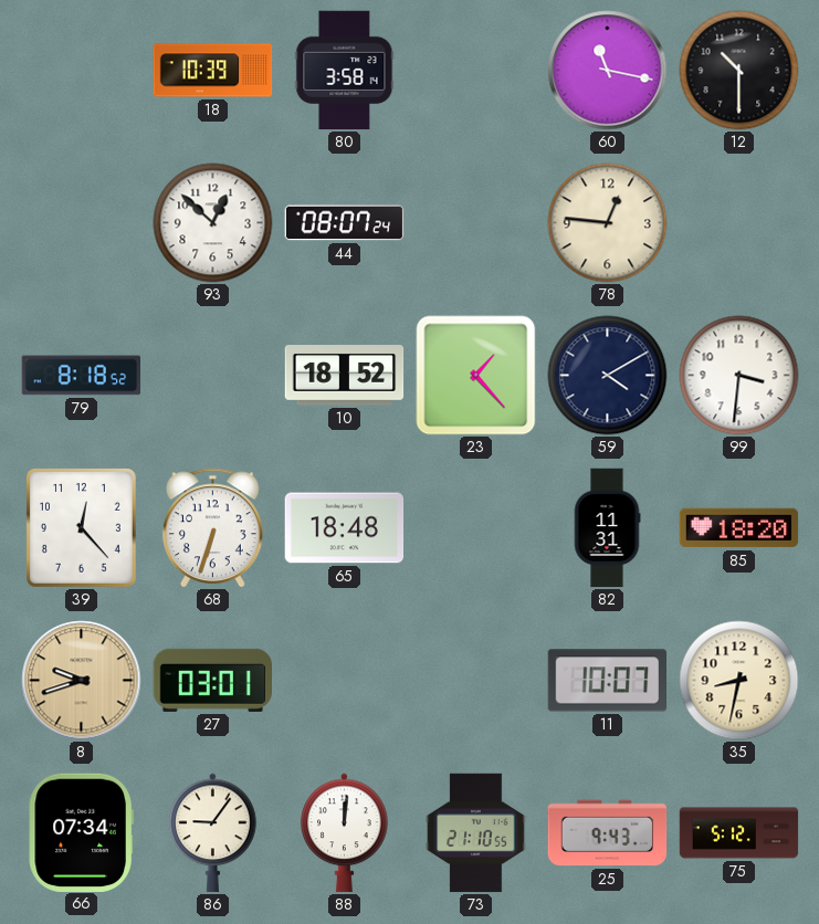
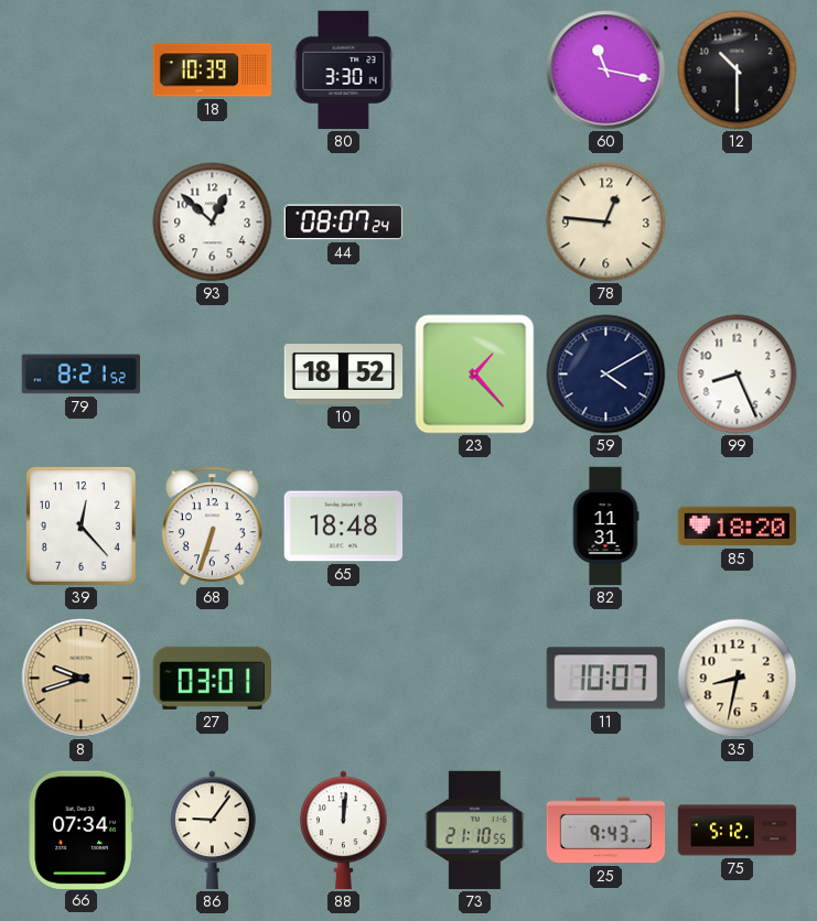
80: 3:58 -> 3:30 (344, 71)
79: 8:18 -> 8:21 (82, 375)
99: 3:31 -> 8:26 (738, 375)
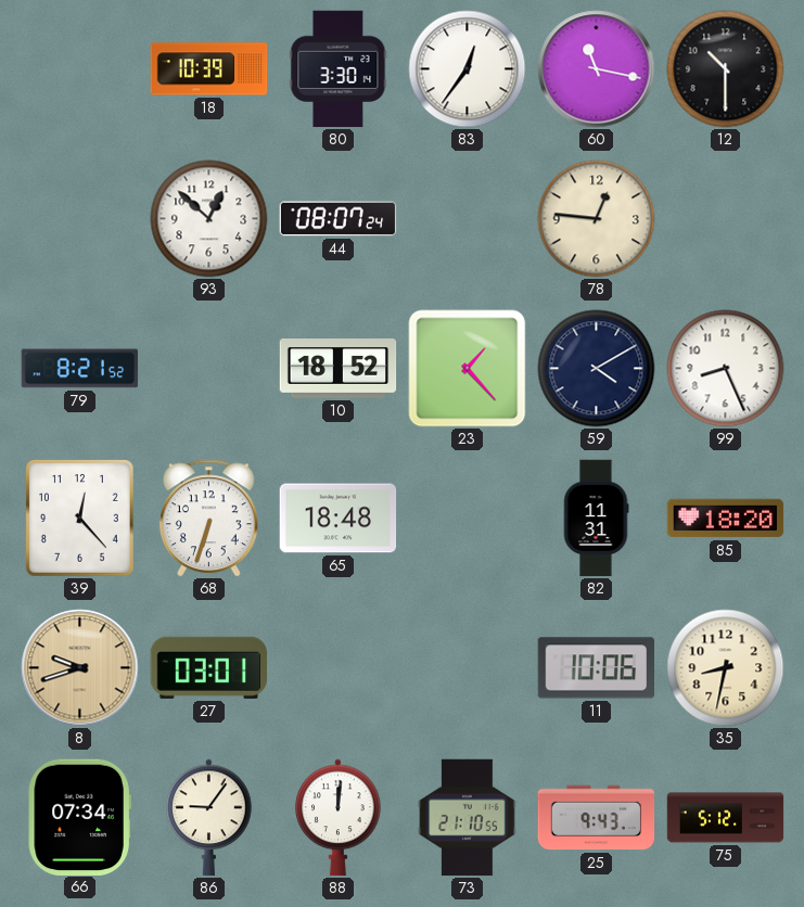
83: none -> 12:36 (468, 69)
11: 10:07 -> 10:06 (596, 668)
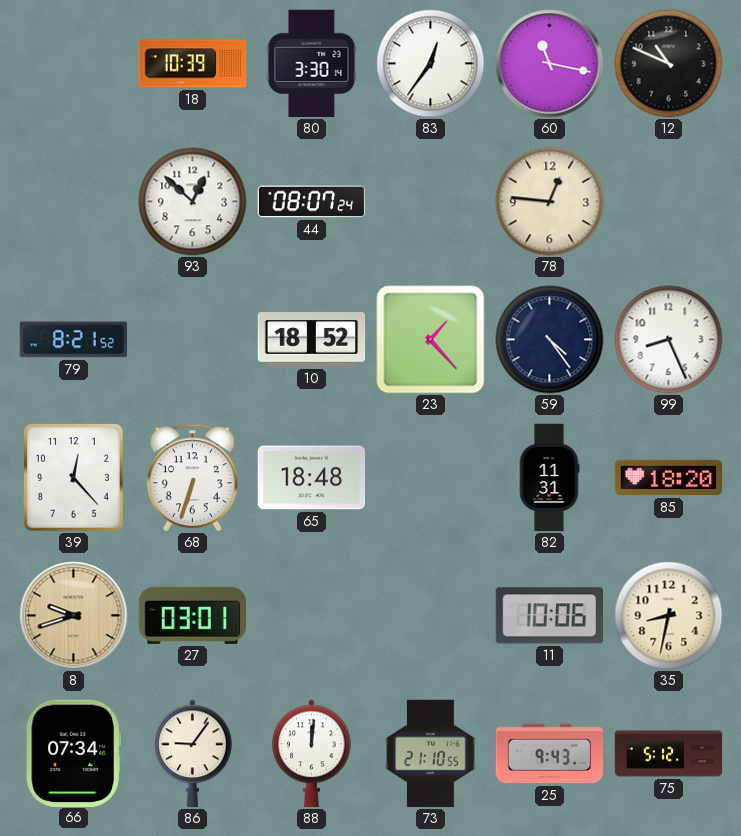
12: 10:30 -> 10:49 (669, 64)
59: 4:10 -> 4:24 (550, 340)
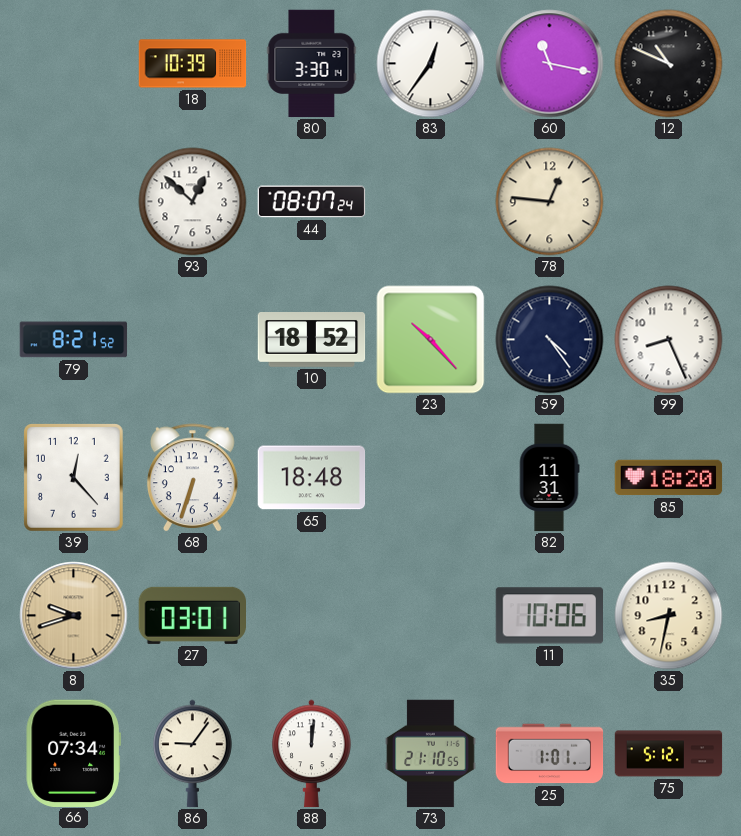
23: 1:23 -> 10:23 (431, 340)
25: 9:43 -> 1:01 (550, 754)
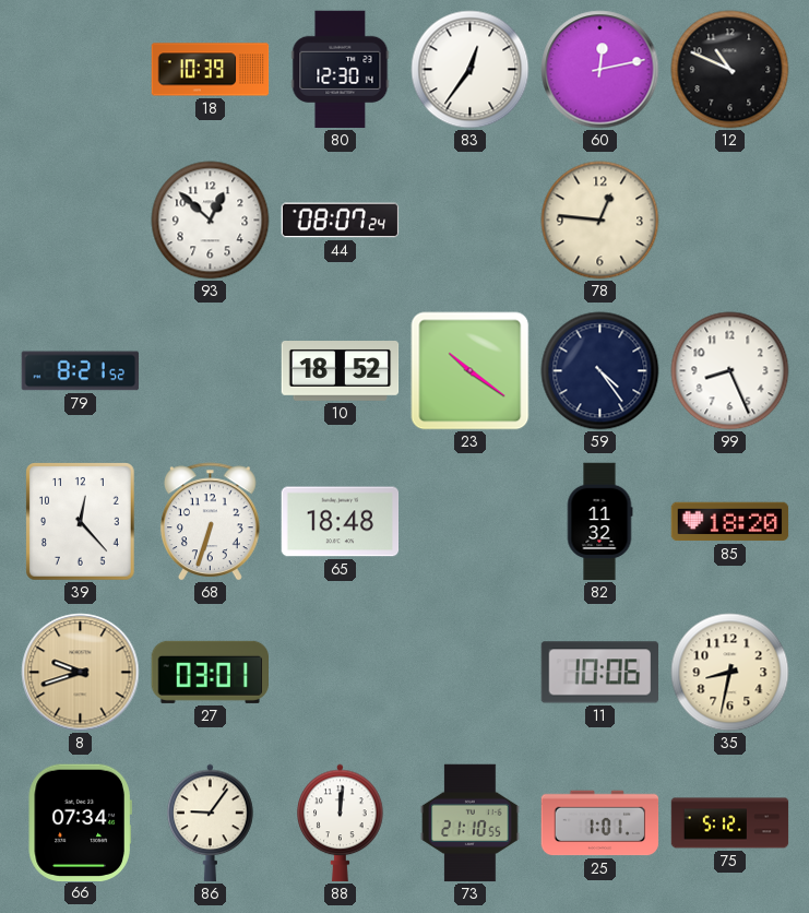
80: 3:30 -> 12:30 (341, 70)
60: 11:17 -> 12:13 (600, 70)
23: 10:23 -> 10:21 (471, 371)
82: 11:31 -> 11:32 (599, 522)
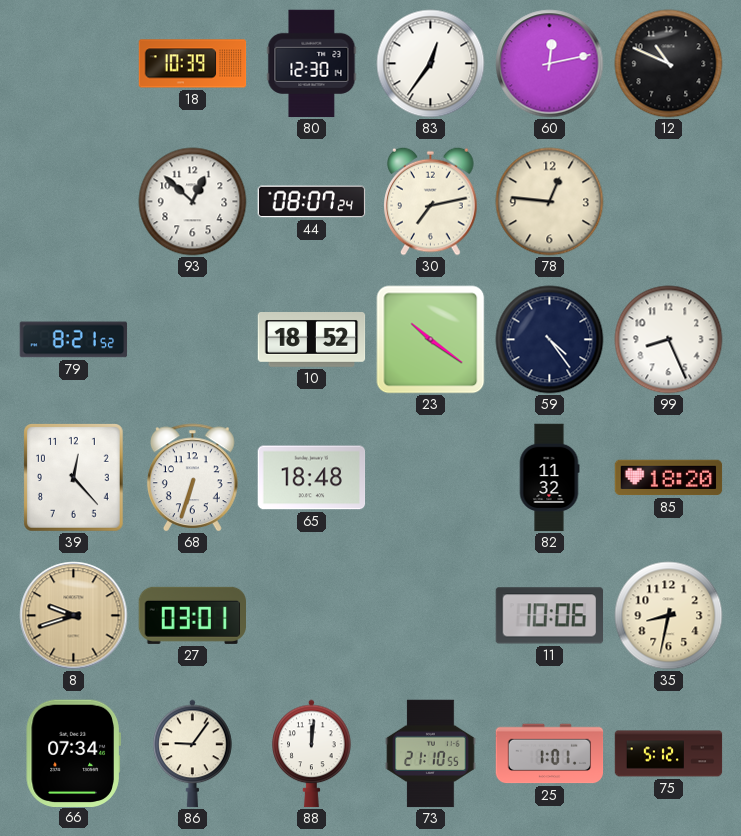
30: none -> 7:13 (431, 201)
